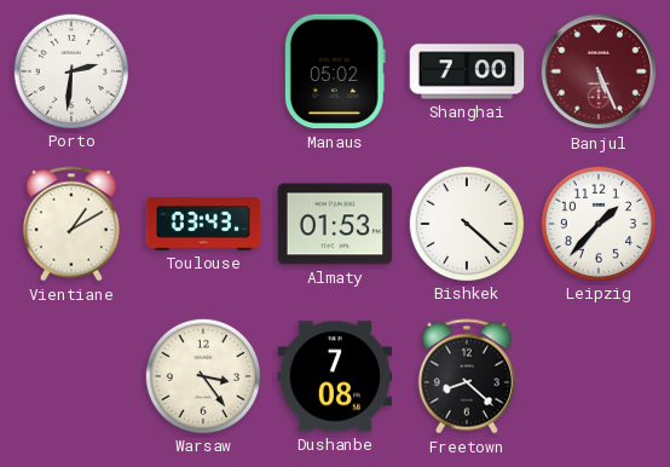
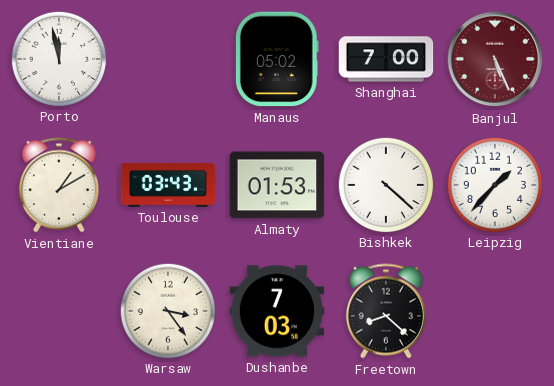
Porto: 2:31 -> 11:58 (58, 58)
Dushanbe: 7:08 -> 7:03 (277, 311)
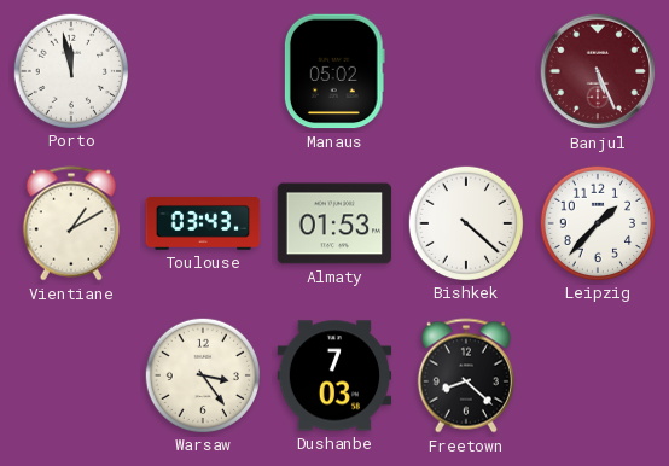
Shanghai: 7:00 -> none (386, 59)
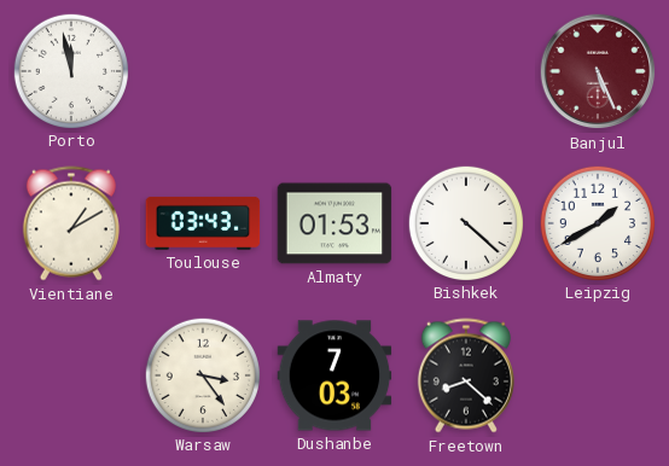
Manaus: 05:02 -> none (334, 71)
Leipzig: 1:37 -> 1:40 (597, 222)
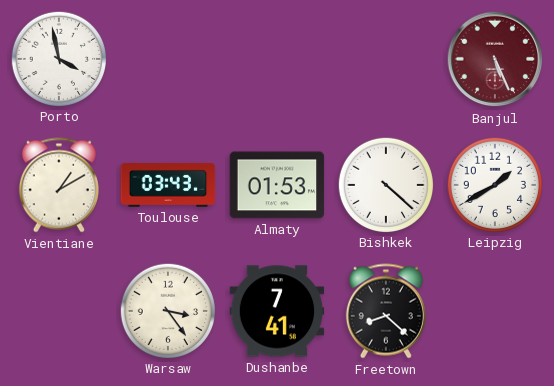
Porto: 11:58 -> 3:58 (58, 58)
Dushanbe: 7:03 -> 7:41 (277, 311)
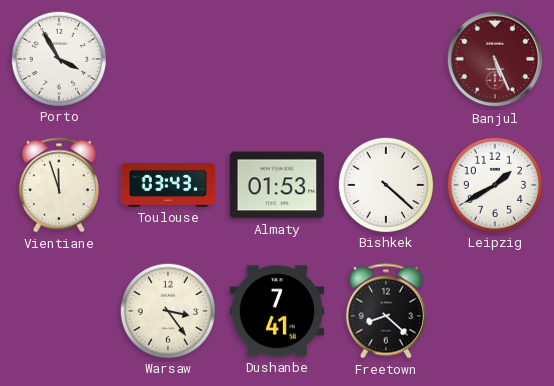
Porto: 3:58 -> 3:55 (58, 58)
Vientiane: 1:10 -> 11:57 (59, 185)
